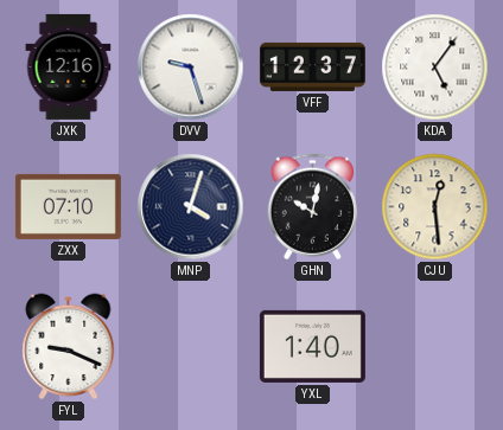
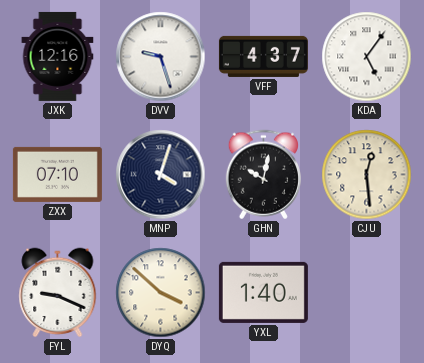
VFF: 12:37 -> 4:37 (263, 56)
DYQ: none -> 3:52 (161, 293)
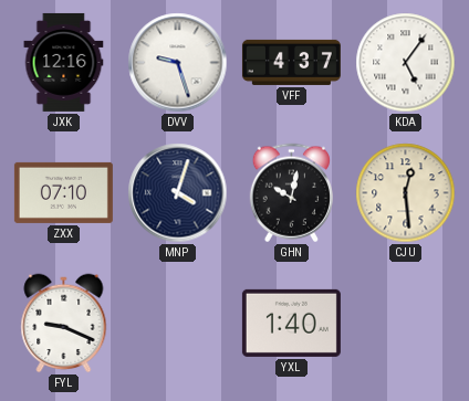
DYQ: 3:52 -> none (161, 293)
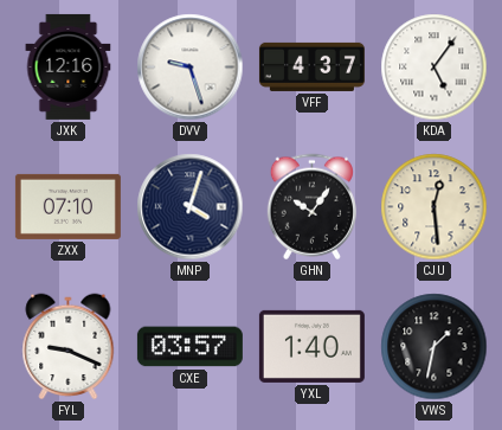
GHN: 10:02 -> 10:06 (311, 207)
CXE: none -> 03:57 (189, 347)
VWS: none -> 1:32 (435, 347)
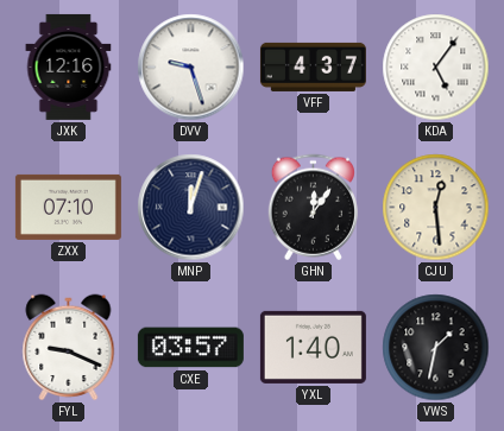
MNP: 4:03 -> 12:03 (191, 208)
GHN: 10:06 -> 12:06 (313, 208)
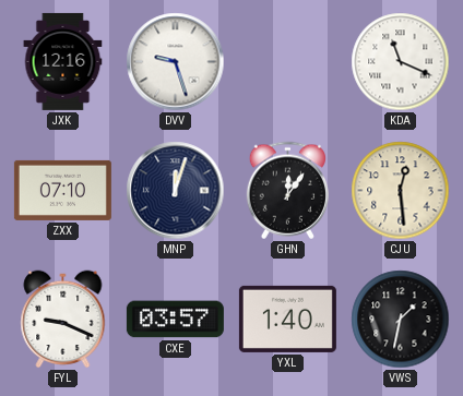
VFF: 4:37 -> none (313, 66)
KDA: 5:06 -> 11:19 (401, 62)
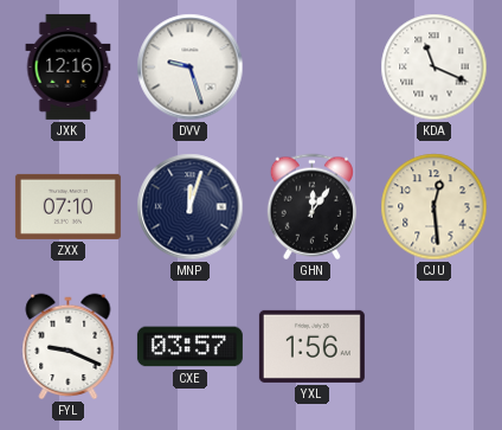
YXL: 1:40 -> 1:56 (311, 346)
VWS: 1:32 -> none (401, 320)
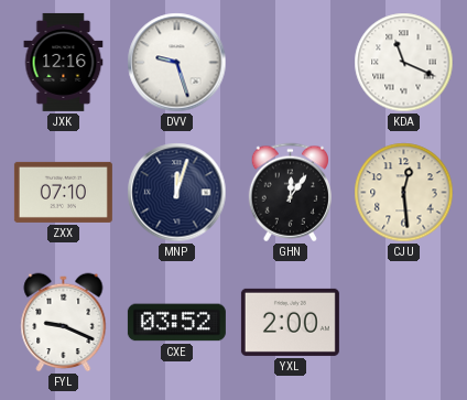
CXE: 03:57 -> 03:52 (176, 323)
YXL: 1:56 -> 2:00 (290, 322)
